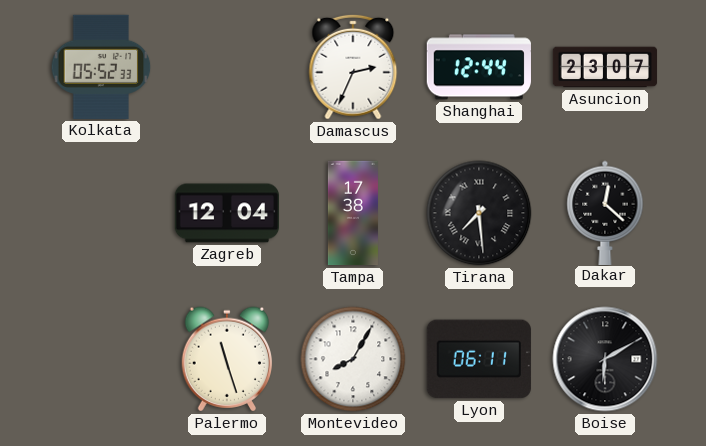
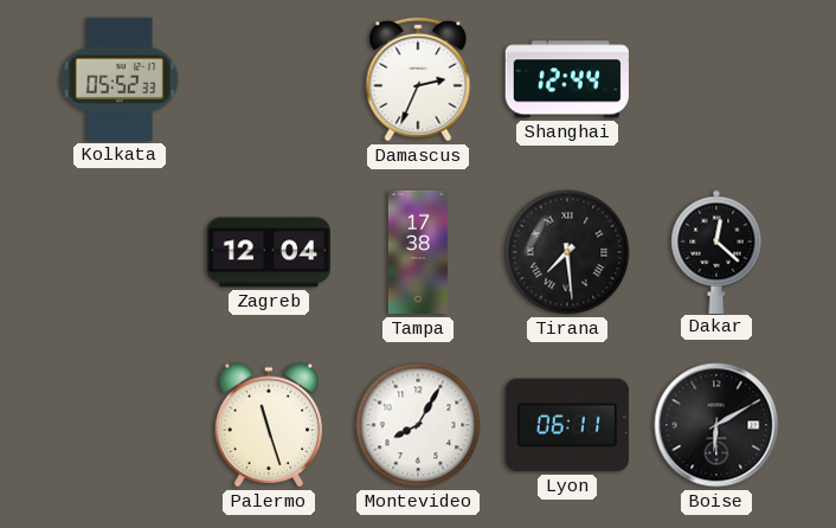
Asuncion: 23:07 -> none (605, 67)
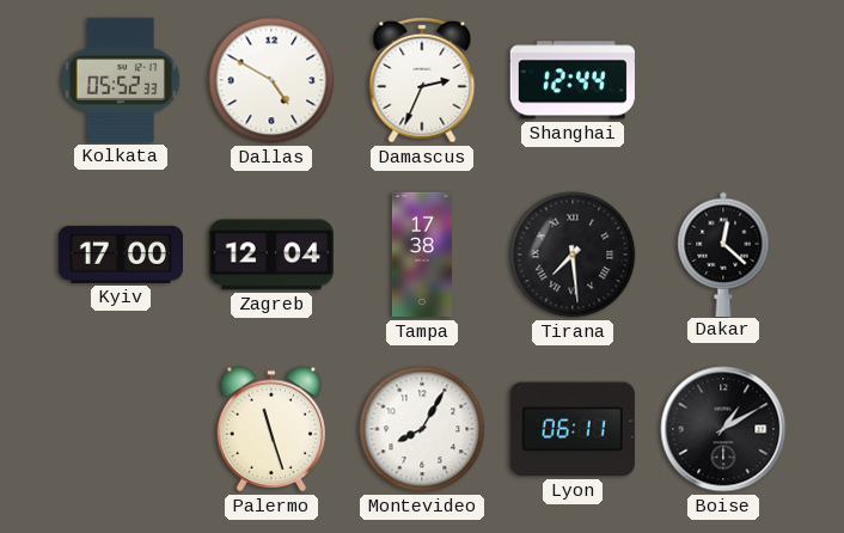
Dallas: none -> 4:50 (271, 80)
Kyiv: none -> 17:00 (120, 255)
Boise: 6:10 -> 1:10 (723, 429)
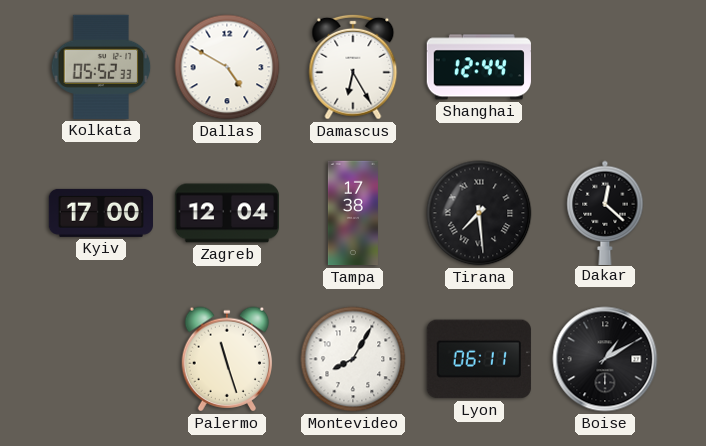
Damascus: 2:34 -> 6:25 (353, 67)
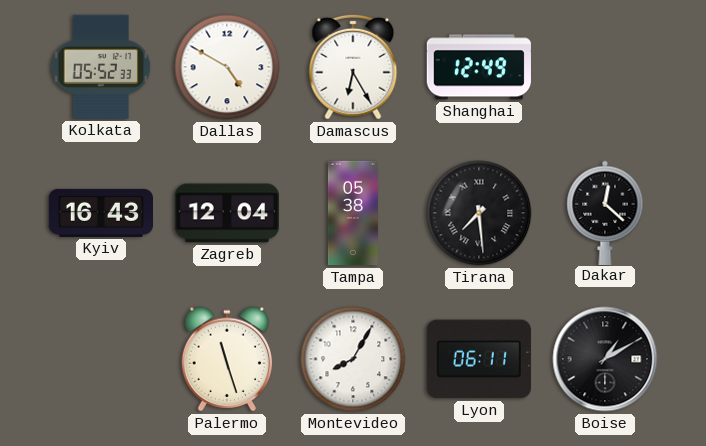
Shanghai: 12:44 -> 12:49 (479, 67)
Kyiv: 17:00 -> 16:43 (100, 213)
Tampa: 17:38 -> 05:38 (353, 213)
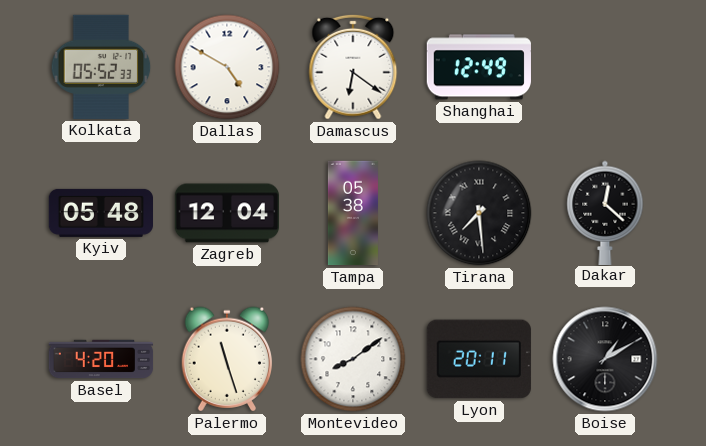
Damascus: 6:25 -> 6:21 (353, 67)
Kyiv: 16:43 -> 05:48 (100, 213)
Basel: none -> 4:20 (101, 359)
Montevideo: 8:05 -> 8:09 (353, 359)
Lyon: 06:11 -> 20:11 (479, 359)
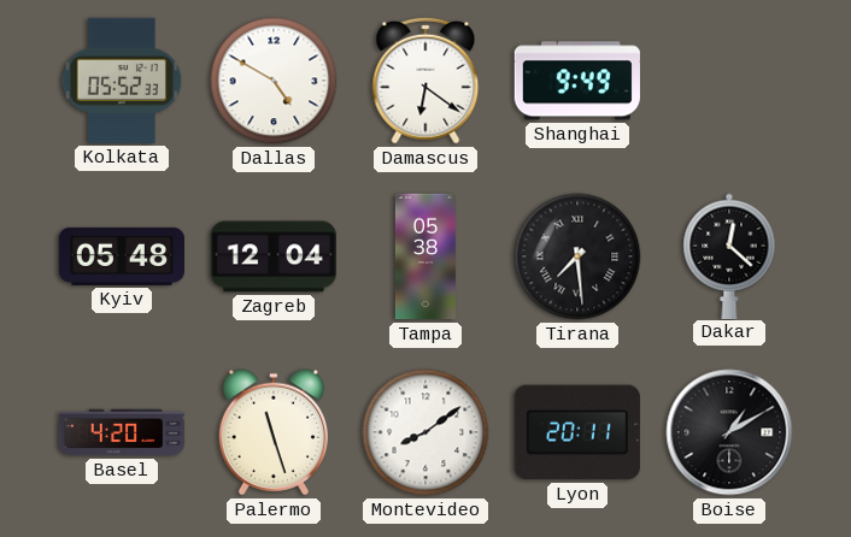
Shanghai: 12:49 -> 9:49 (577, 81)
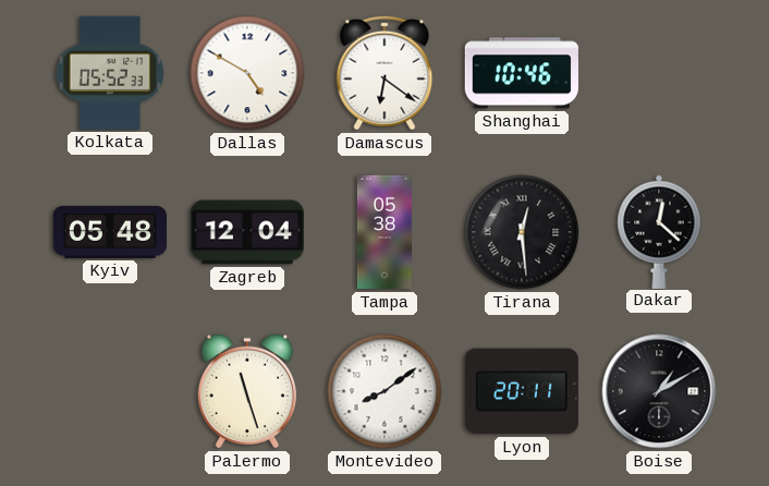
Shanghai: 9:49 -> 10:46 (522, 73)
Tirana: 7:29 -> 12:29 (522, 232)
Basel: 4:20 -> none (122, 432)
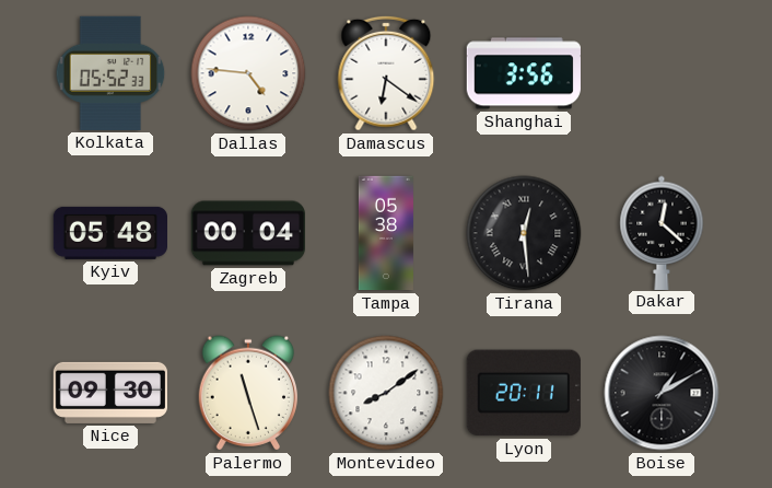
Dallas: 4:50 -> 4:46 (248, 73)
Shanghai: 10:46 -> 3:56 (524, 73)
Zagreb: 12:04 -> 00:04 (247, 233)
Nice: none -> 09:30 (109, 393)
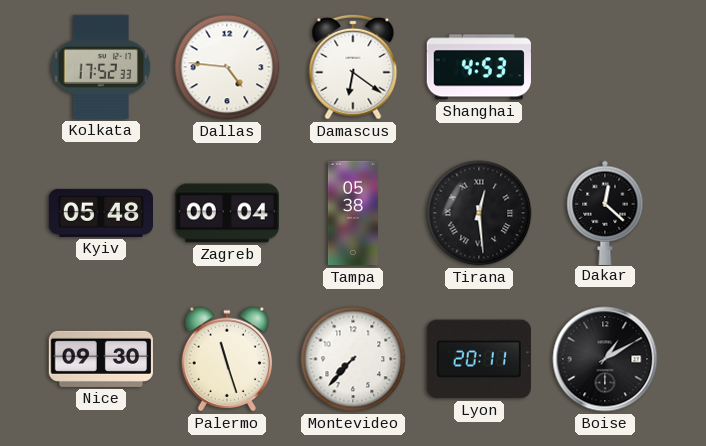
Kolkata: 05:52 -> 17:52 (101, 67)
Shanghai: 3:56 -> 4:53 (479, 67)
Montevideo: 8:09 -> 7:37 (353, 359)
